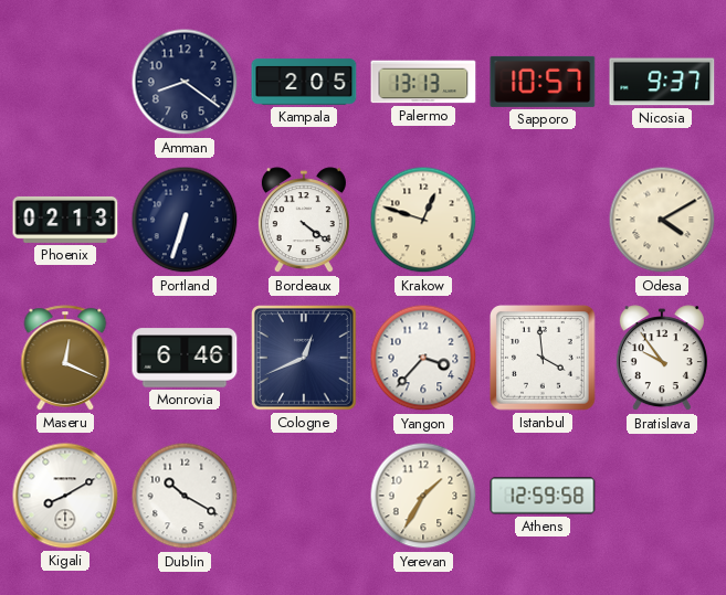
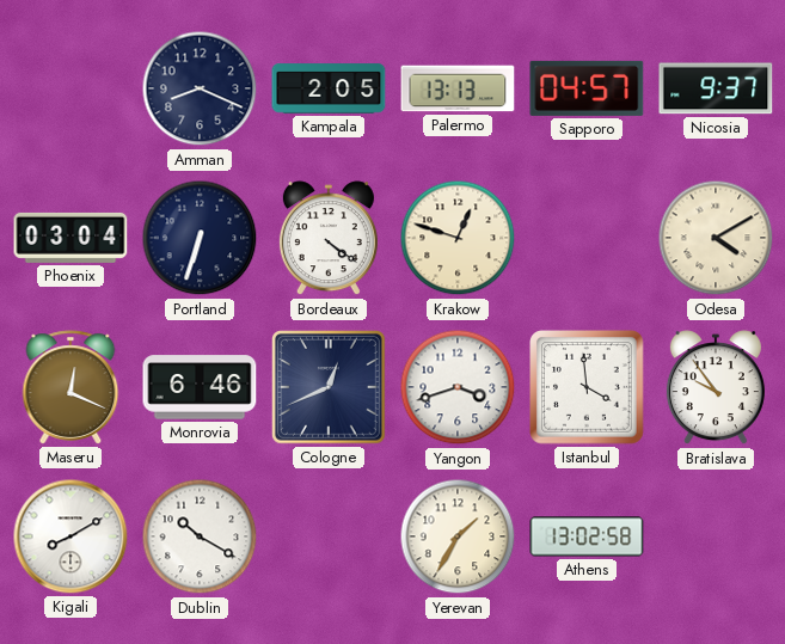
Amman: 8:21 -> 8:19 (200, 88)
Sapporo: 10:57 -> 04:57 (587, 88)
Phoenix: 02:13 -> 03:04 (70, 238)
Yangon: 3:37 -> 3:42 (458, 387)
Athens: 12:59 -> 13:02 (587, 536)
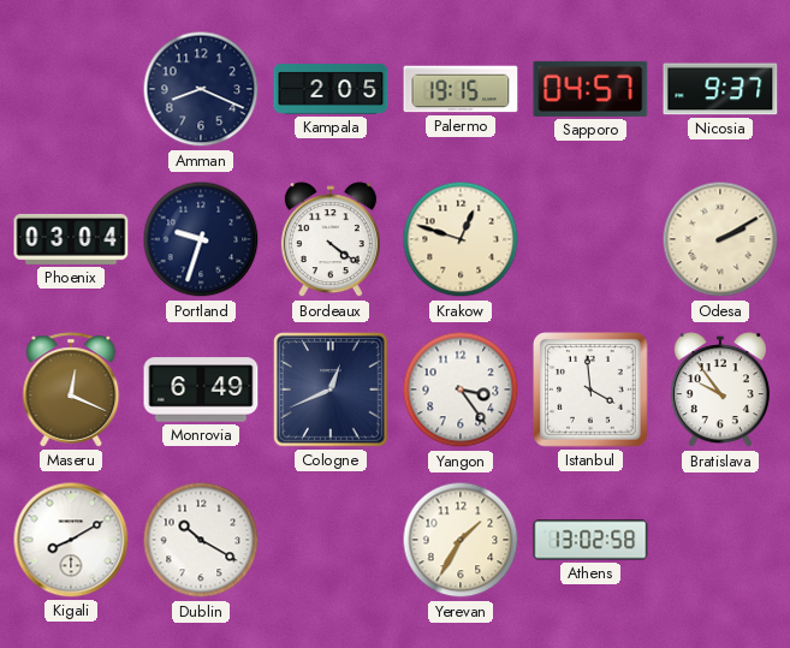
Palermo: 13:13 -> 19:15 (461, 89)
Portland: 6:33 -> 9:33 (201, 239)
Odesa: 4:10 -> 2:10 (720, 239)
Monrovia: 6:46 -> 6:49 (201, 390)
Yangon: 3:42 -> 3:24 (461, 390)
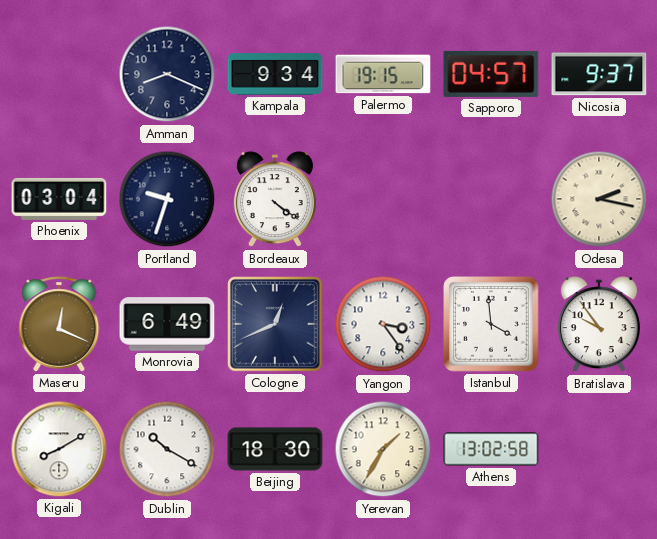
Kampala: 2:05 -> 9:34 (275, 74)
Krakow: 12:48 -> none (461, 239)
Odesa: 2:10 -> 2:17 (599, 199)
Beijing: none -> 18:30 (275, 449)
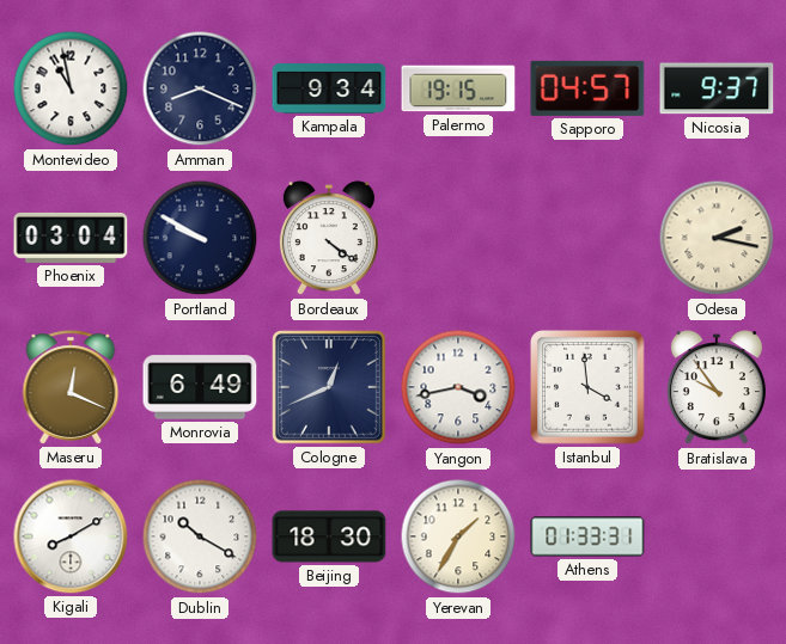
Montevideo: none -> 10:58 (71, 88)
Portland: 9:33 -> 9:50 (200, 238)
Yangon: 3:24 -> 3:43 (458, 387)
Athens: 13:02 -> 01:33 (587, 536)
